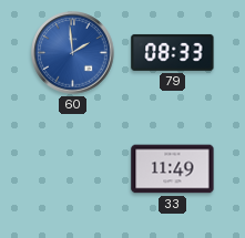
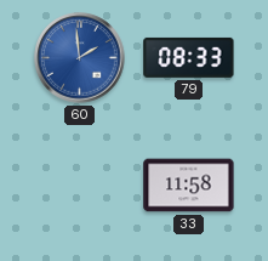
33: 11:49 -> 11:58 (189, 186)
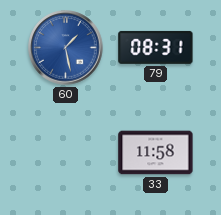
60: 1:59 -> 1:28 (66, 48)
79: 08:33 -> 08:31 (156, 47)
